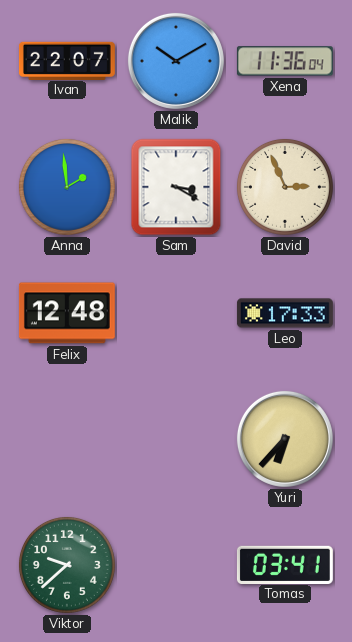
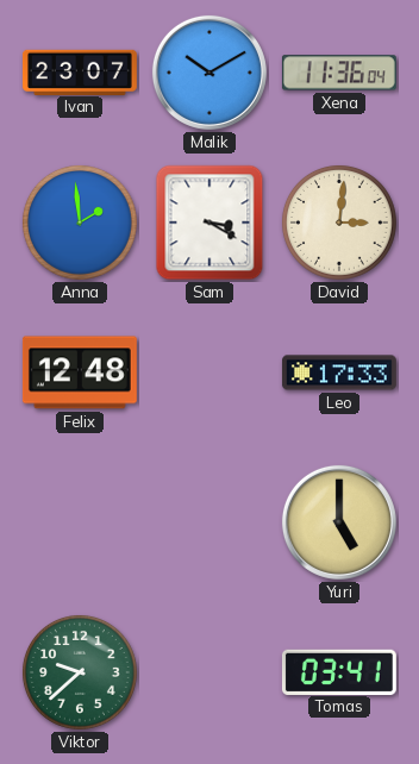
Ivan: 22:07 -> 23:07 (80, 71)
David: 2:56 -> 3:01 (339, 223)
Yuri: 6:37 -> 5:00 (339, 522)
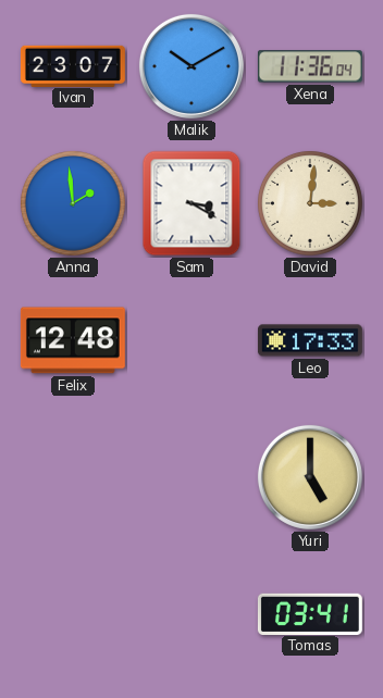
Viktor: 9:38 -> none (80, 672)
